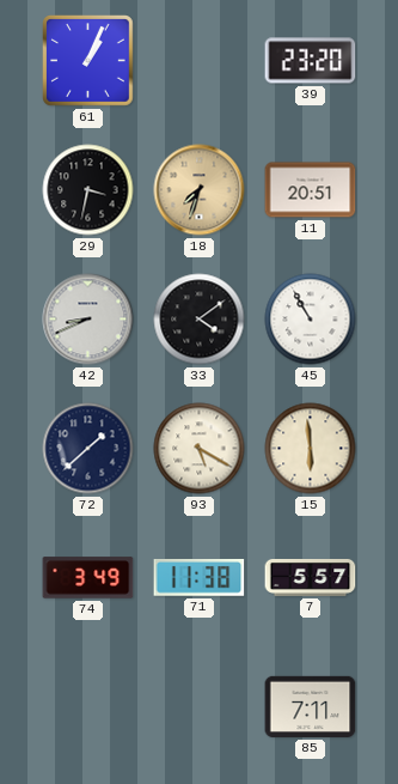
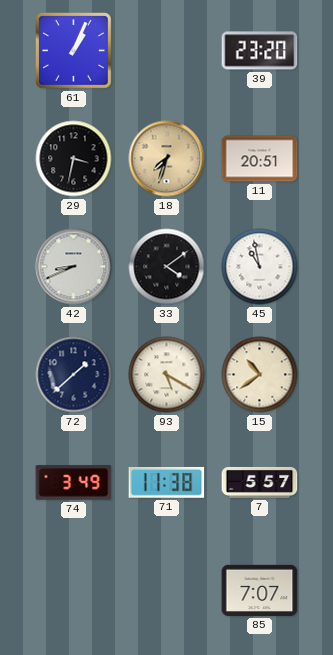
45: 10:55 -> 10:58 (260, 267)
15: 5:59 -> 10:39 (260, 375)
85: 7:11 -> 7:07 (260, 590)
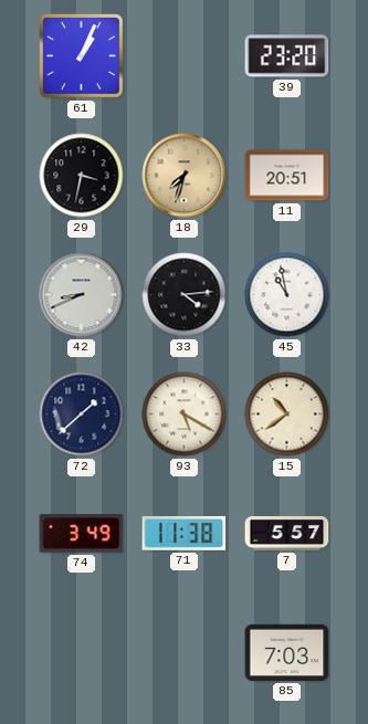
33: 4:09 -> 4:14 (185, 295)
85: 7:07 -> 7:03 (287, 652)
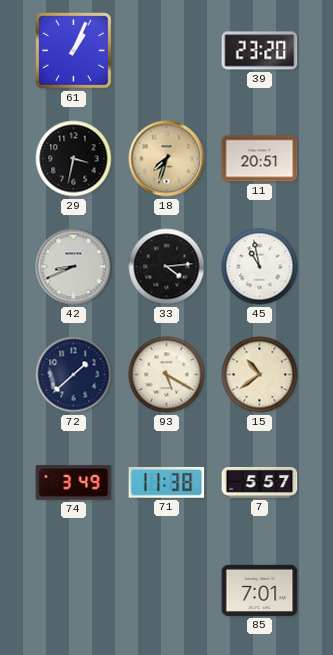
85: 7:03 -> 7:01 (260, 590)
